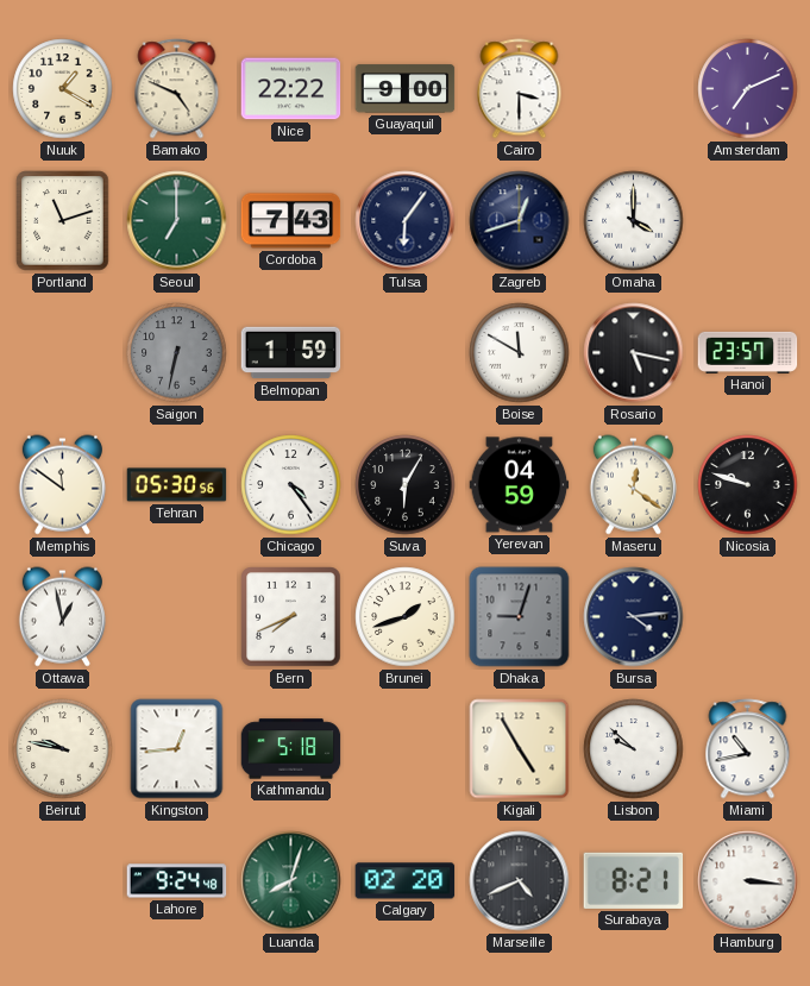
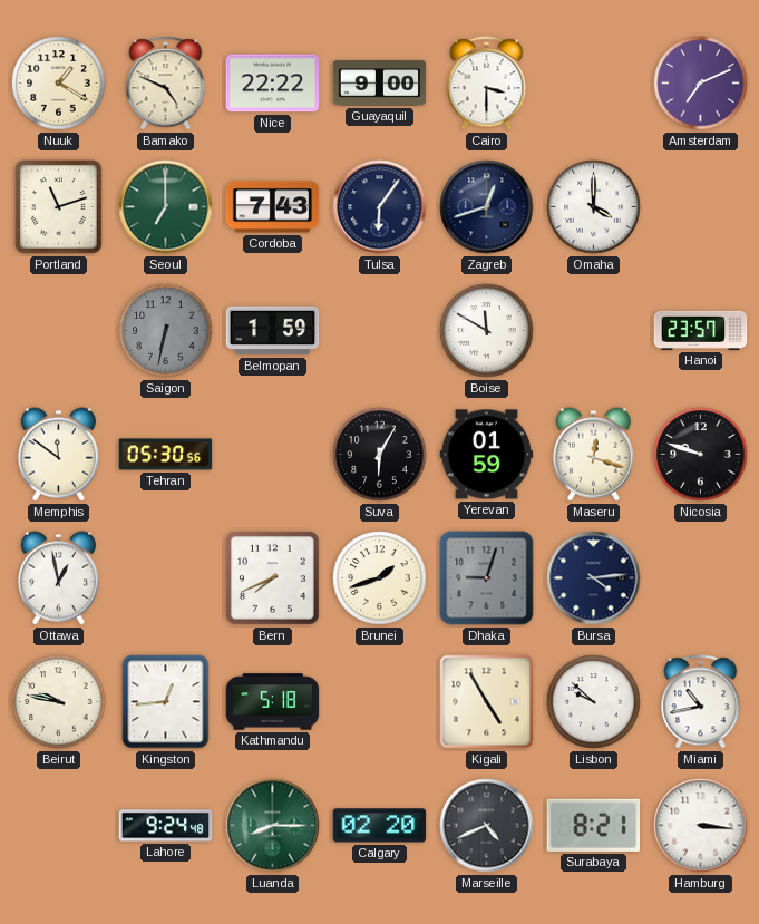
Rosario: 5:17 -> none (634, 353)
Chicago: 4:24 -> none (291, 485)
Yerevan: 04:59 -> 01:59 (487, 455)
Maseru: 12:21 -> 12:18 (593, 455)
Luanda: 8:03 -> 8:15 (273, 826)
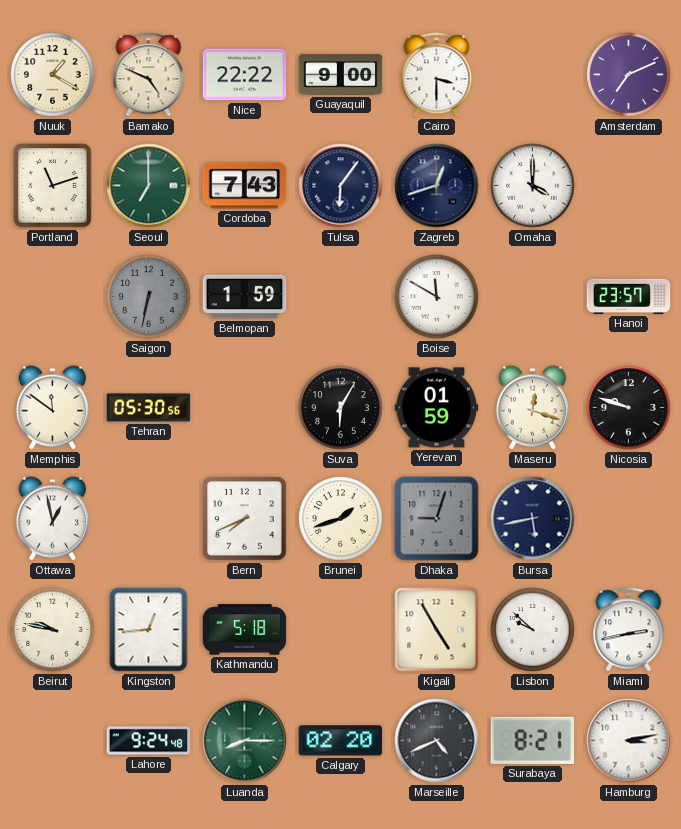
Bursa: 4:14 -> 5:43 (533, 519)
Miami: 10:43 -> 2:43 (629, 630)
Hamburg: 3:16 -> 3:13 (629, 741)
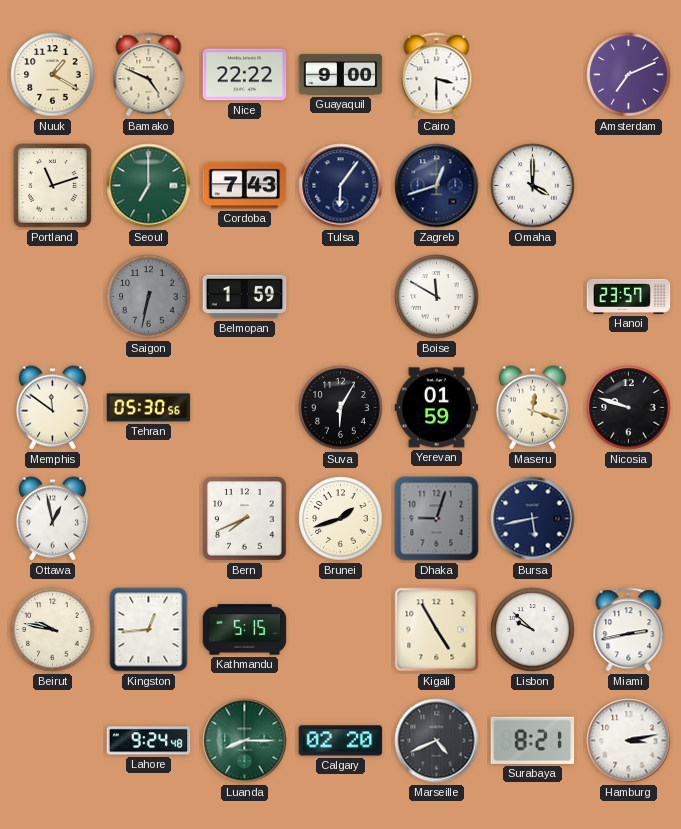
Kathmandu: 5:18 -> 5:15 (245, 630)
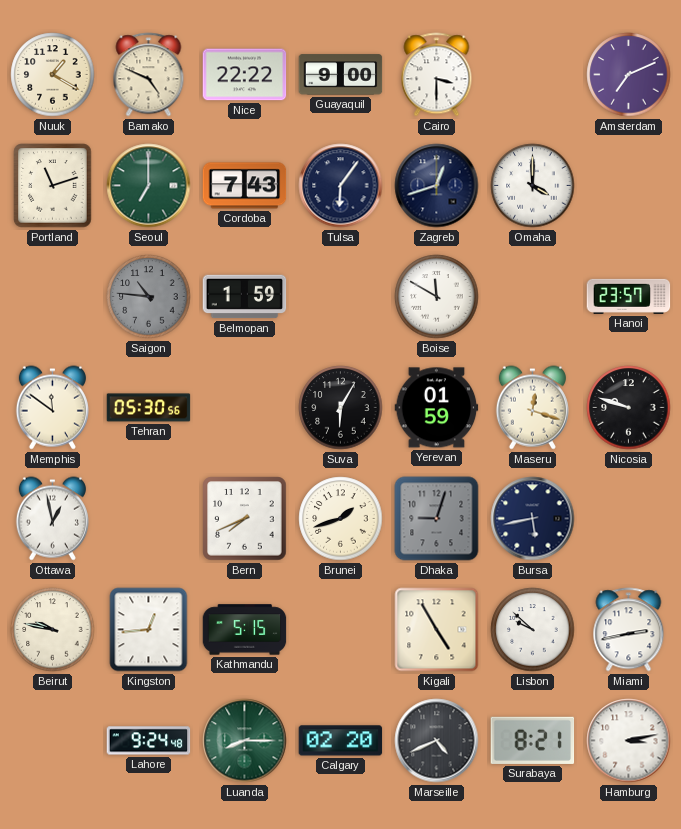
Saigon: 6:32 -> 10:46 (149, 297)
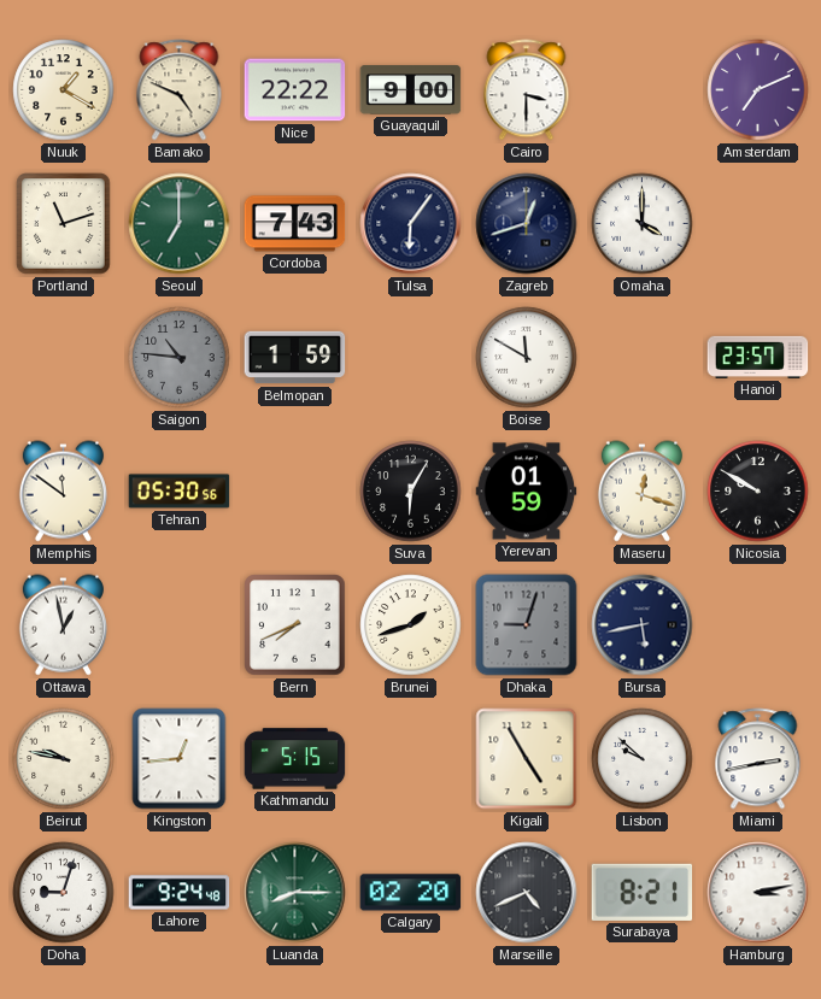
Nicosia: 9:48 -> 9:50 (758, 492)
Doha: none -> 9:03 (64, 893)
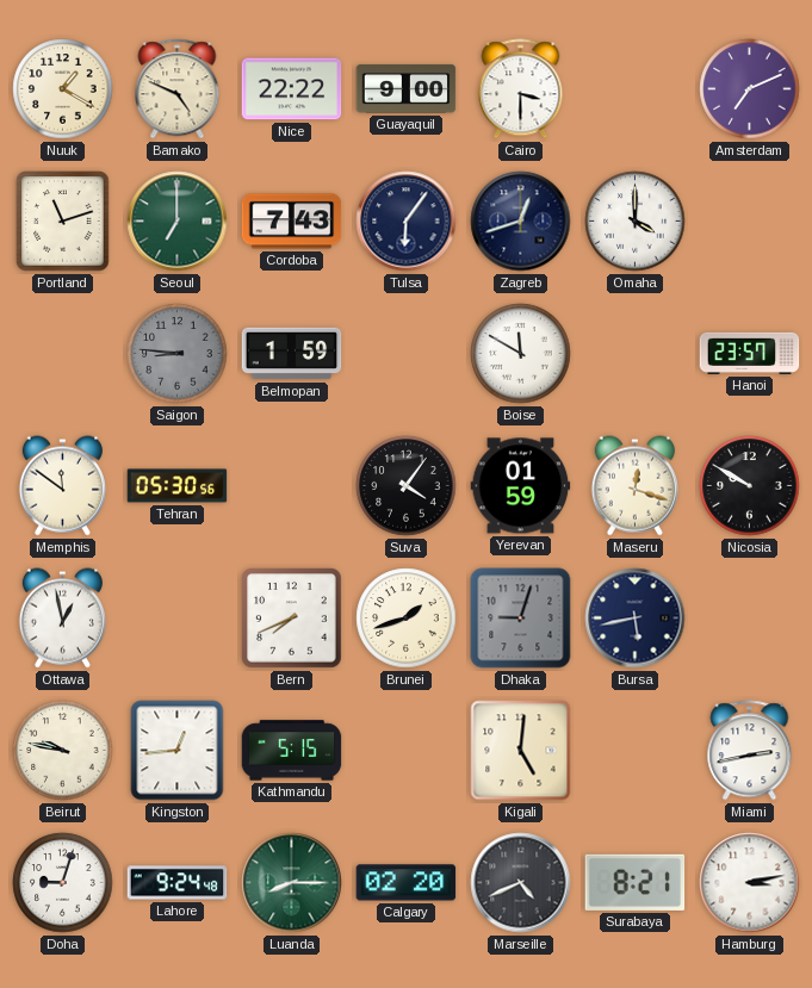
Saigon: 10:46 -> 8:46 (178, 354)
Suva: 6:05 -> 4:06 (407, 486)
Kigali: 4:55 -> 5:01 (521, 751)
Lisbon: 9:52 -> none (643, 759)
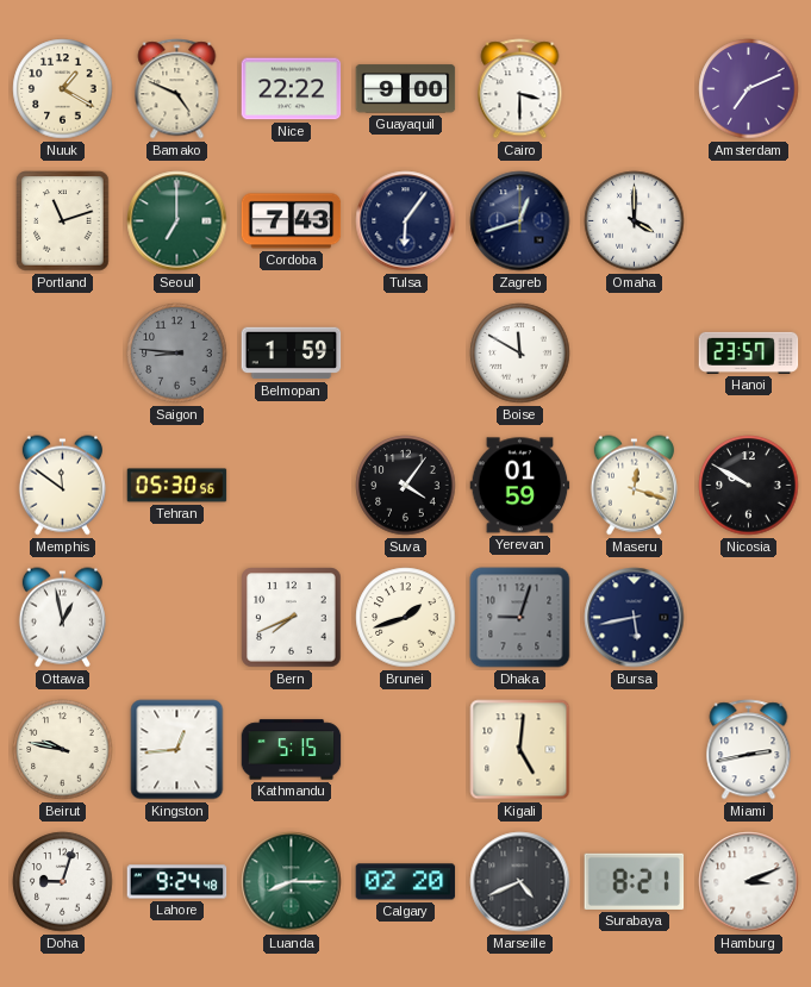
Hamburg: 3:13 -> 3:11 (749, 882)
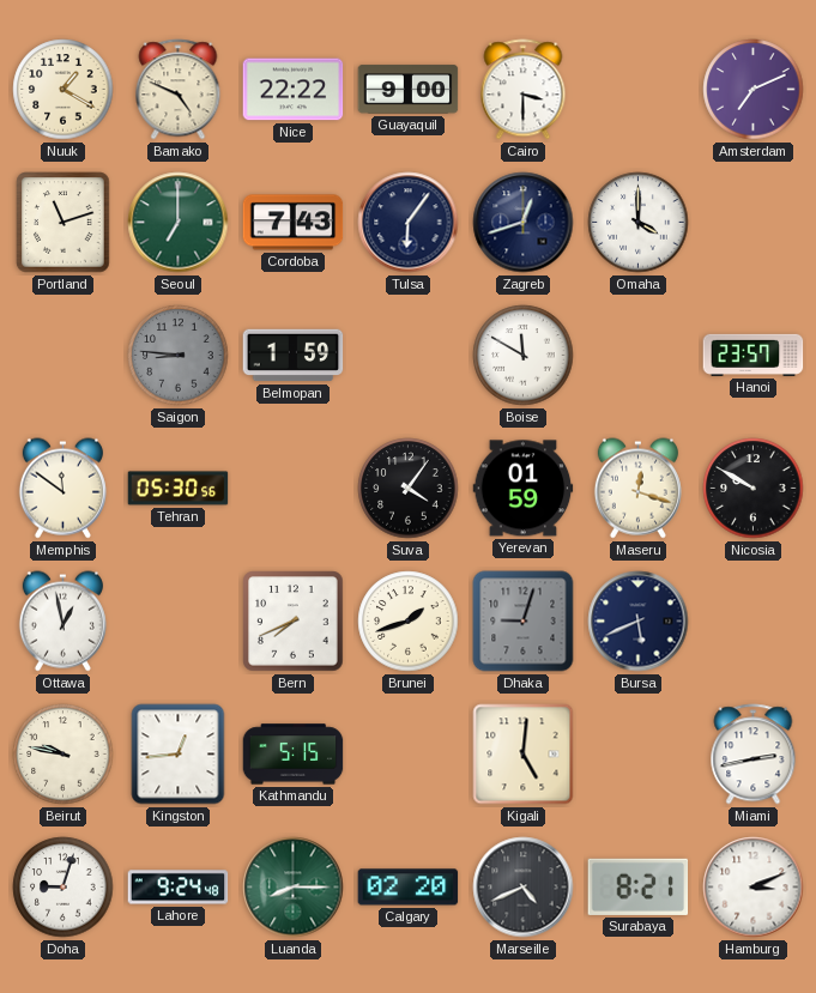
Bursa: 5:43 -> 5:41 (639, 622)
